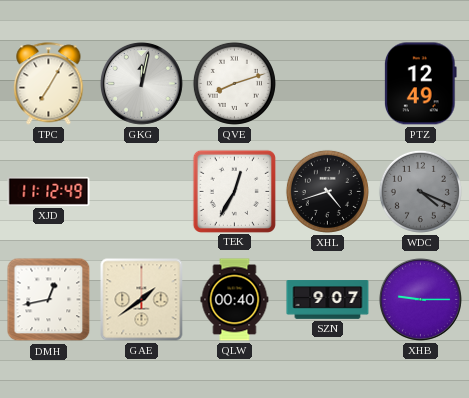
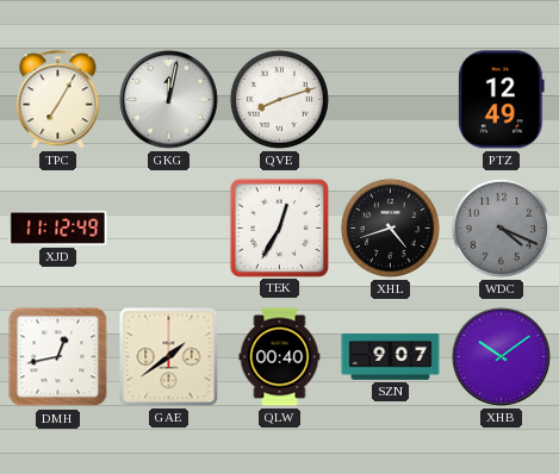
XHB: 9:15 -> 10:09 (501, 356)
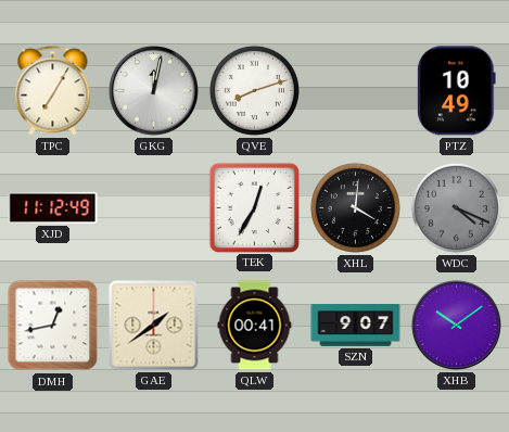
PTZ: 12:49 -> 10:49 (456, 91)
XHL: 4:42 -> 4:01 (355, 207)
QLW: 00:40 -> 00:41 (255, 326)
